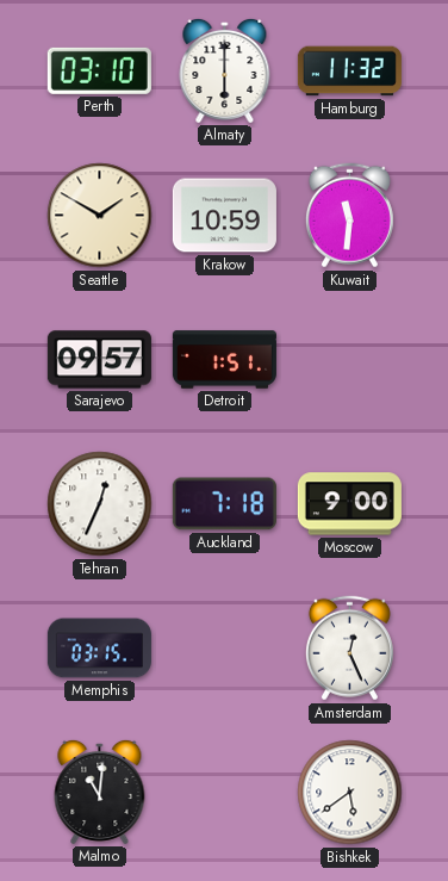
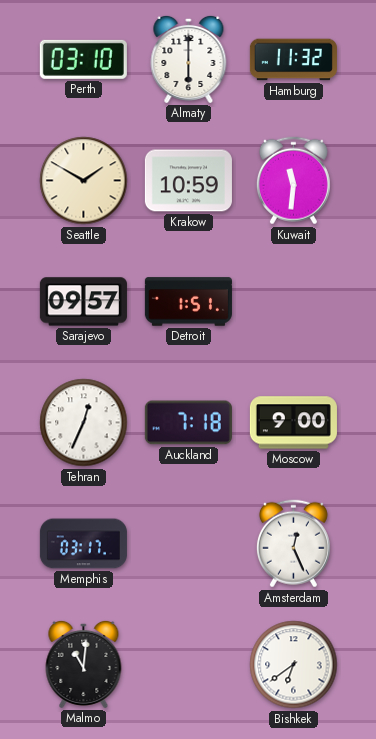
Memphis: 03:15 -> 03:17 (83, 544)
Bishkek: 5:39 -> 6:39 (294, 665)
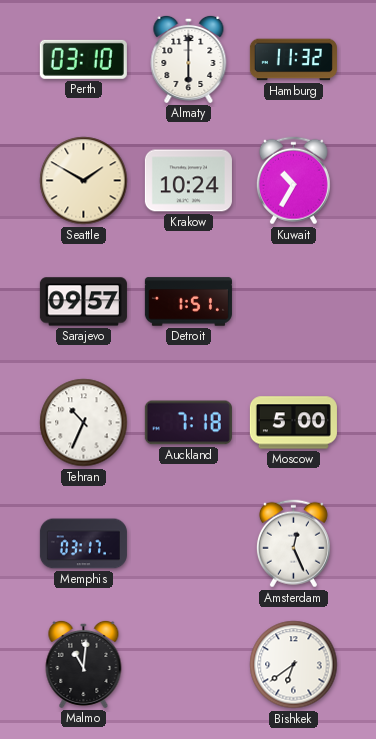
Krakow: 10:59 -> 10:24 (188, 181)
Kuwait: 11:31 -> 10:35 (293, 181)
Tehran: 12:34 -> 10:34 (84, 423)
Moscow: 9:00 -> 5:00 (293, 423)
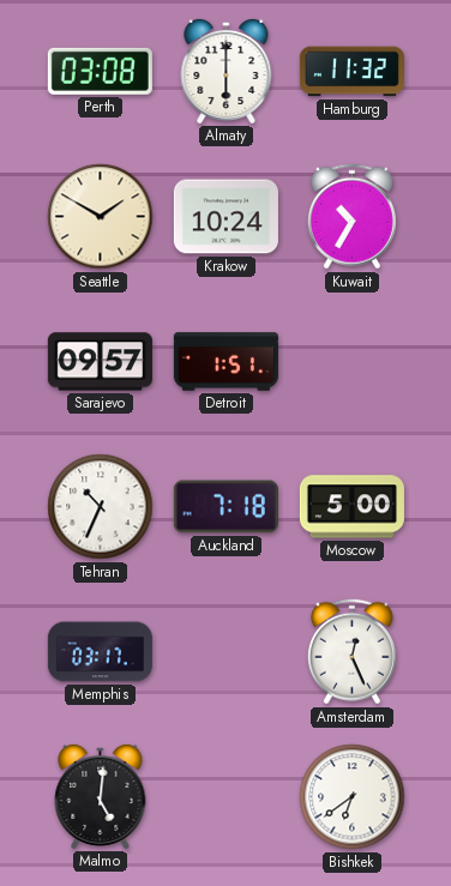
Perth: 03:10 -> 03:08 (100, 71)
Malmo: 11:01 -> 5:01 (101, 796)
